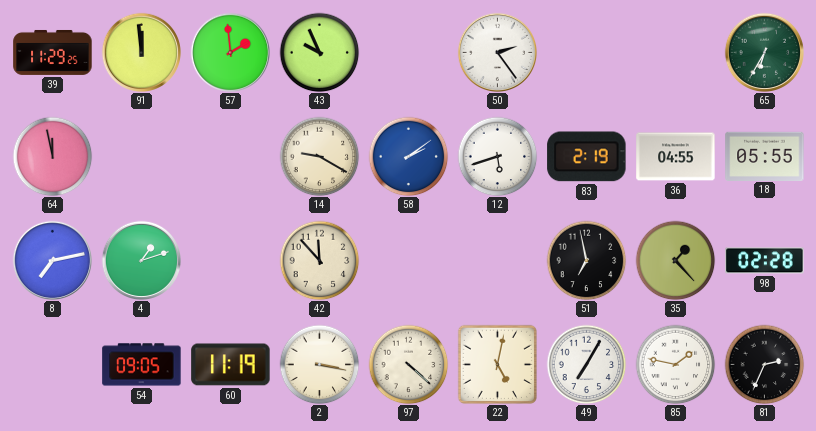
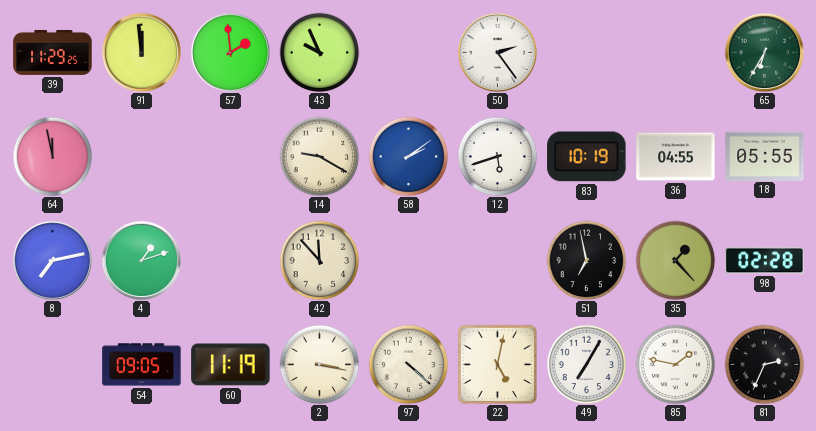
83: 2:19 -> 10:19 (587, 157)
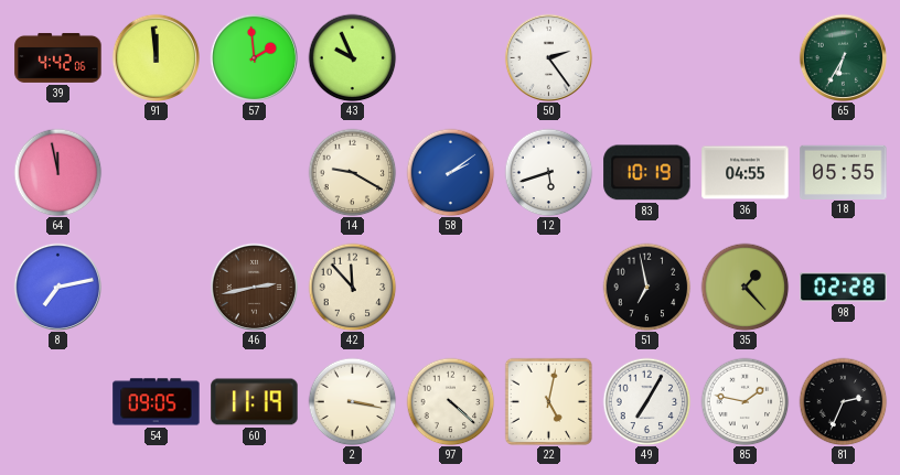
39: 11:29 -> 4:42 (58, 57)
4: 1:12 -> none (141, 260)
46: none -> 2:43 (254, 287)
